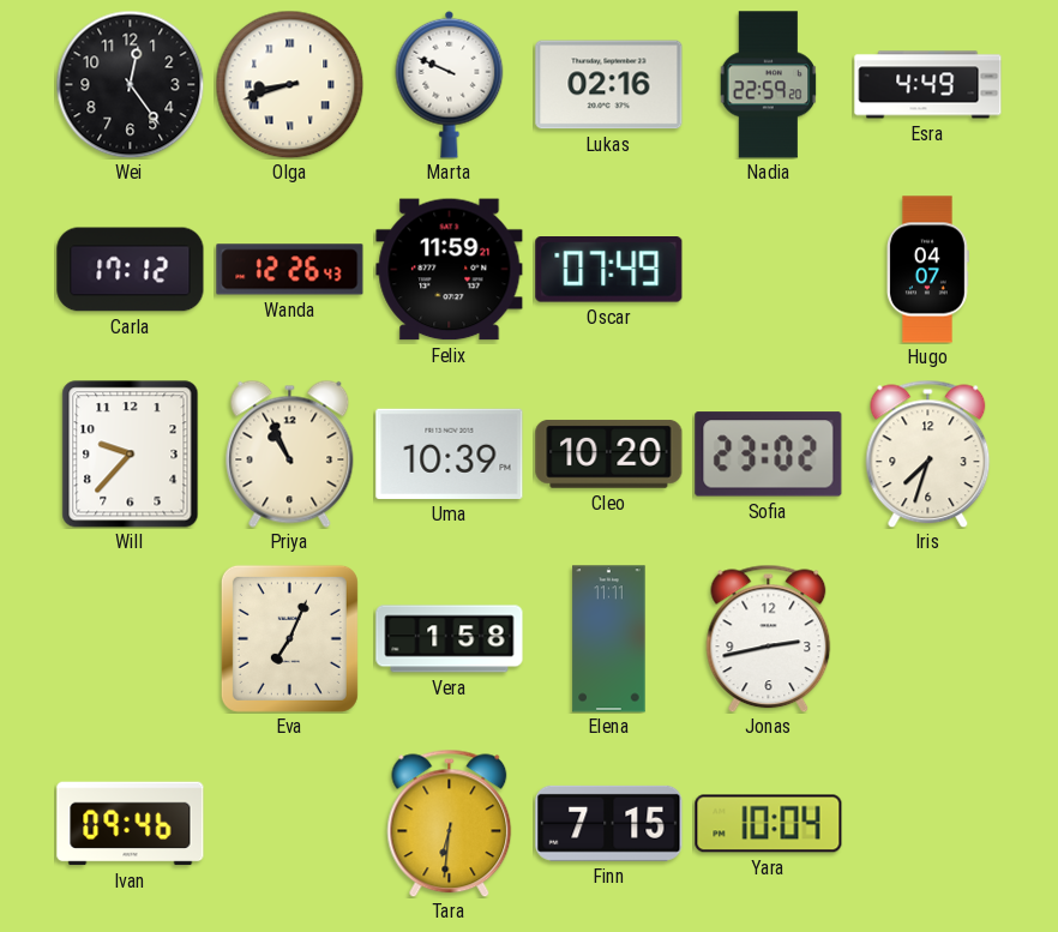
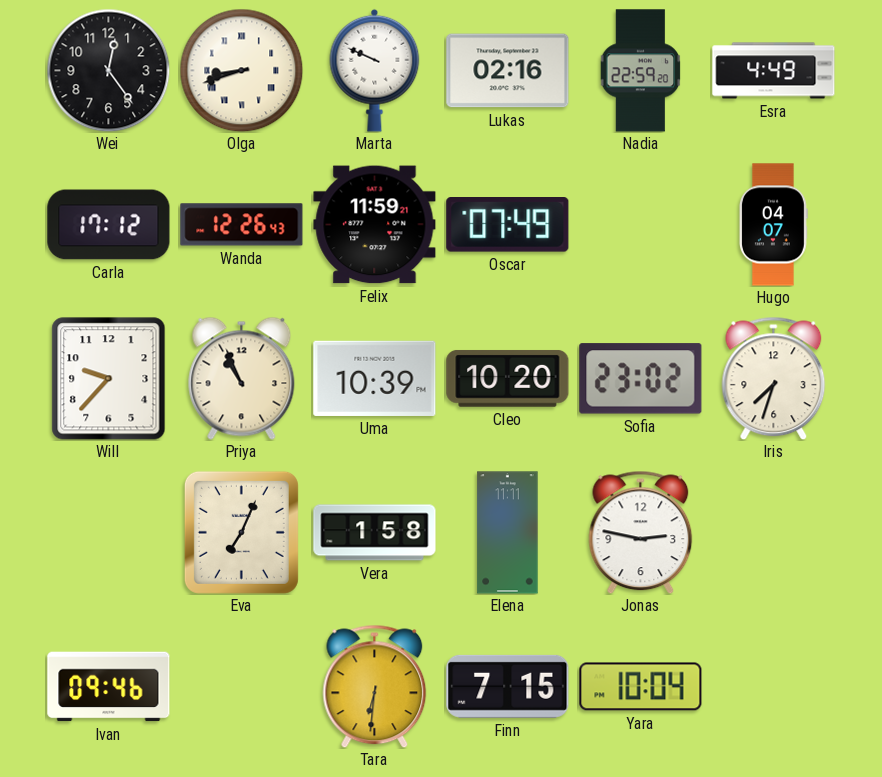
Jonas: 2:43 -> 2:47 (641, 532)
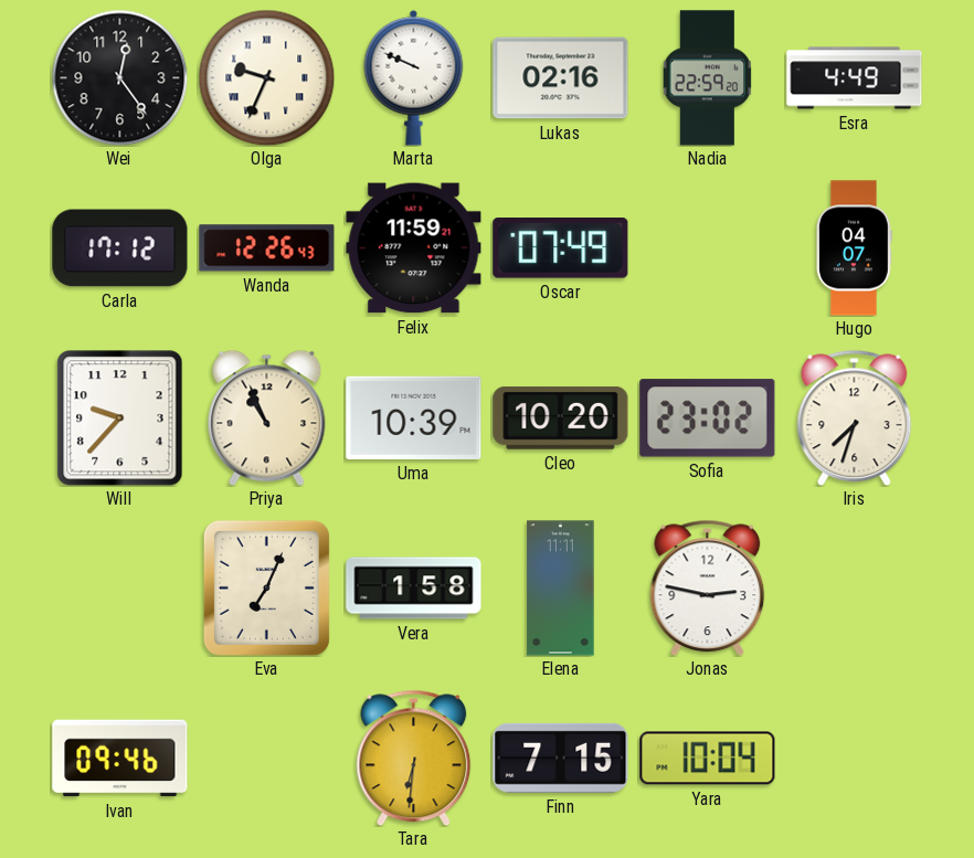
Olga: 8:42 -> 9:34 (266, 77)
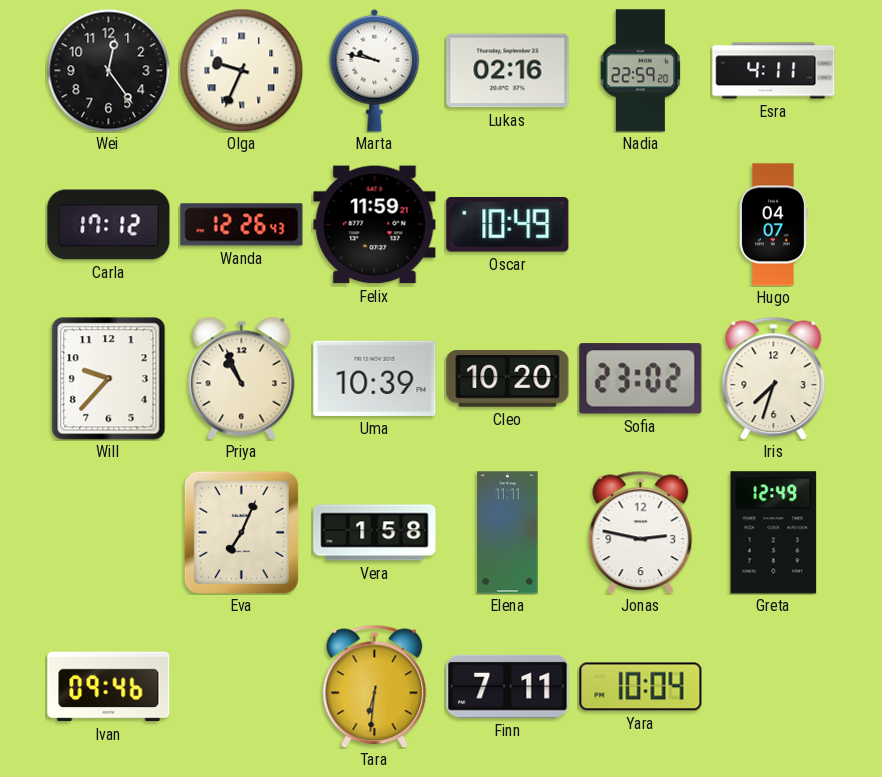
Marta: 9:49 -> 9:47 (375, 70)
Esra: 4:49 -> 4:11 (774, 71)
Oscar: 07:49 -> 10:49 (508, 225)
Greta: none -> 12:49 (774, 533)
Finn: 7:15 -> 7:11 (508, 686)
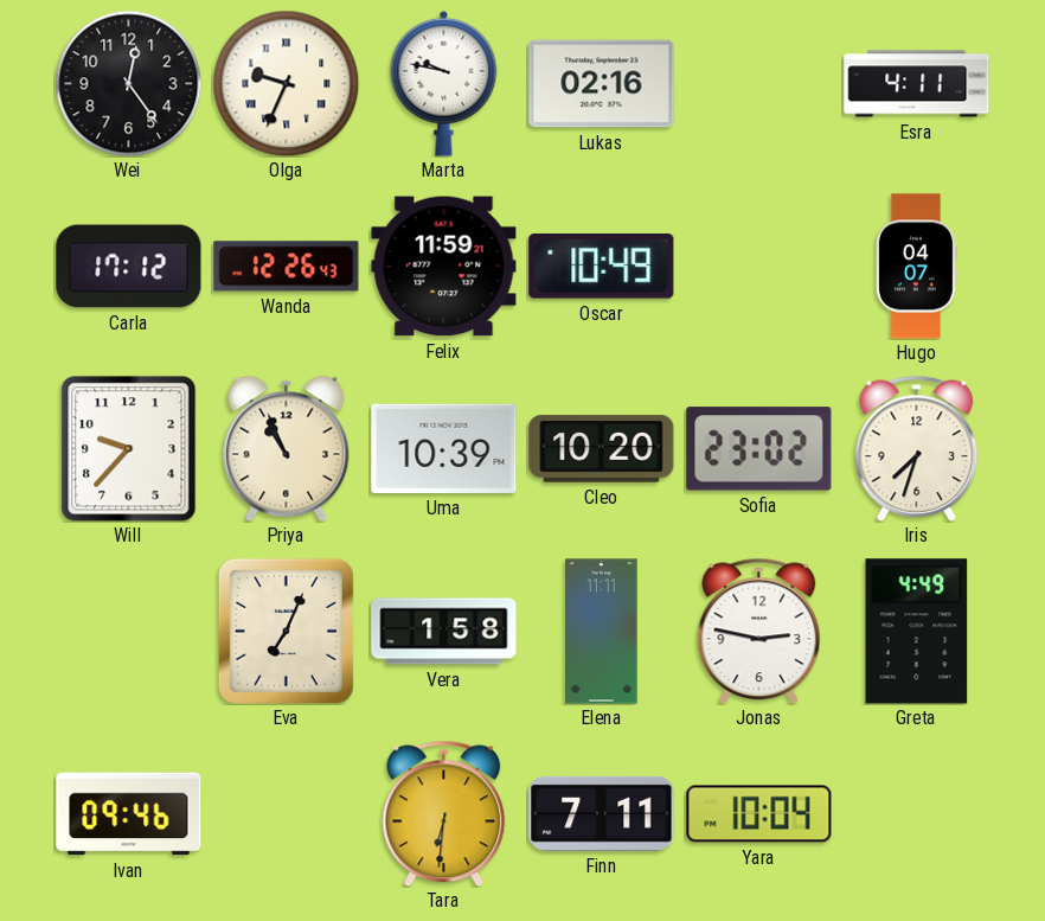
Nadia: 22:59 -> none (641, 71)
Greta: 12:49 -> 4:49 (917, 632)
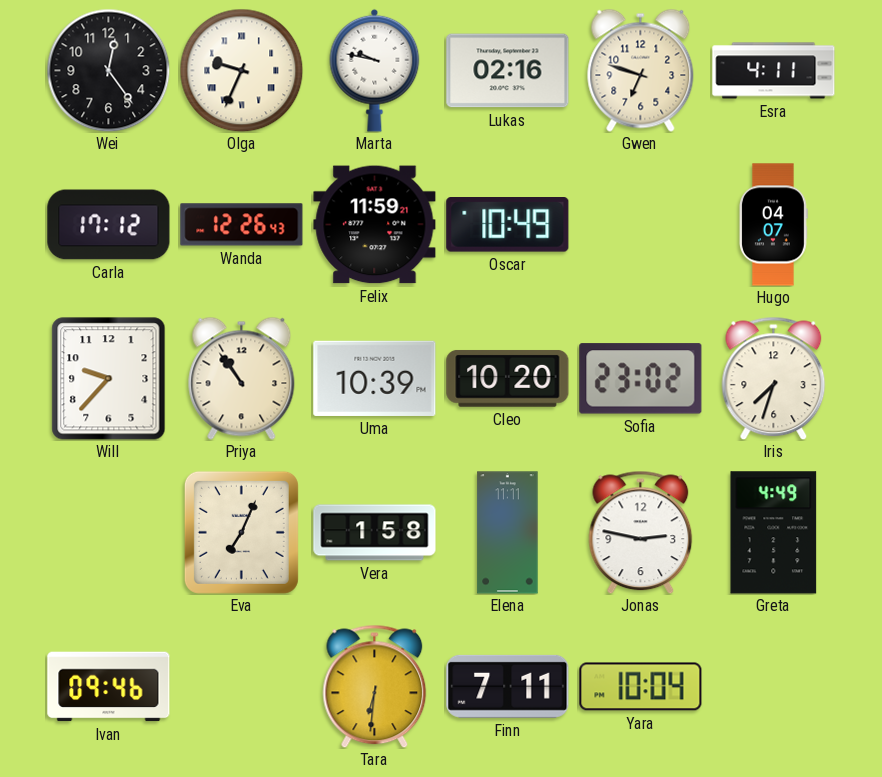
Gwen: none -> 6:48 (641, 70)
Priya: 10:56 -> 10:54 (242, 378)
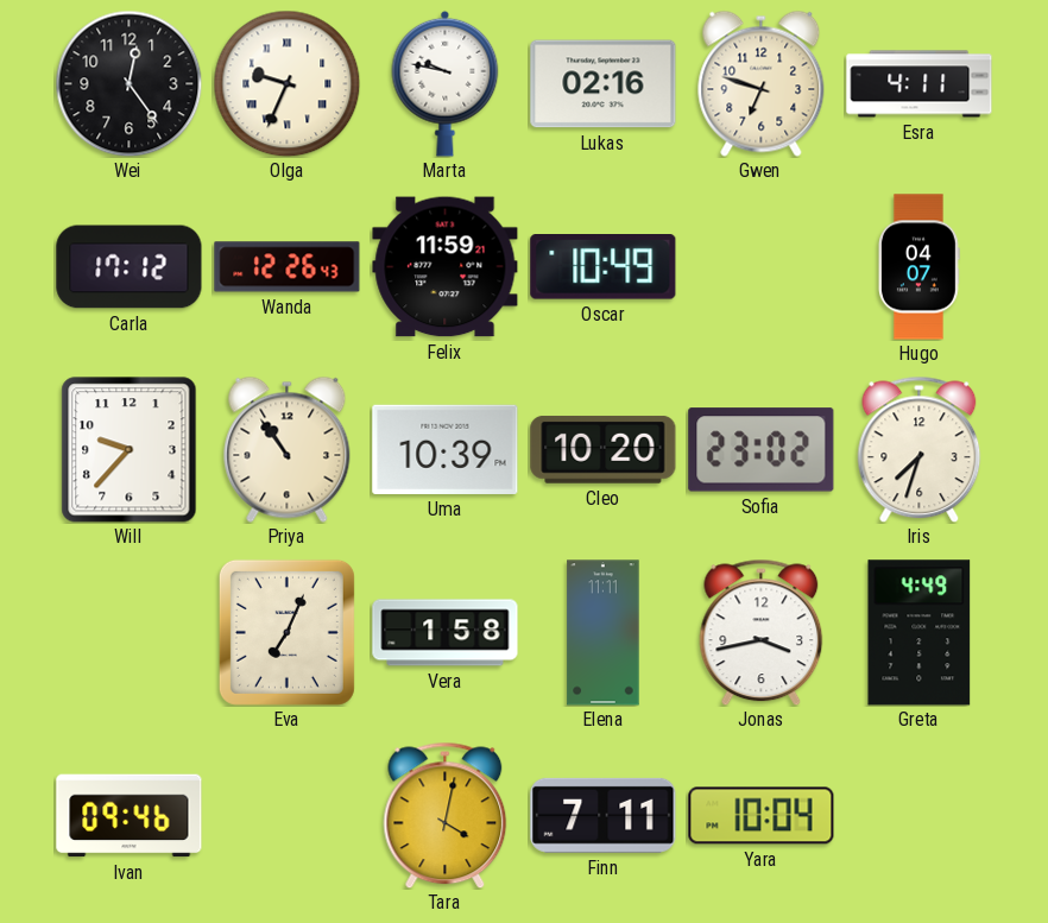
Jonas: 2:47 -> 3:43 (762, 632)
Tara: 6:31 -> 4:02 (446, 815)
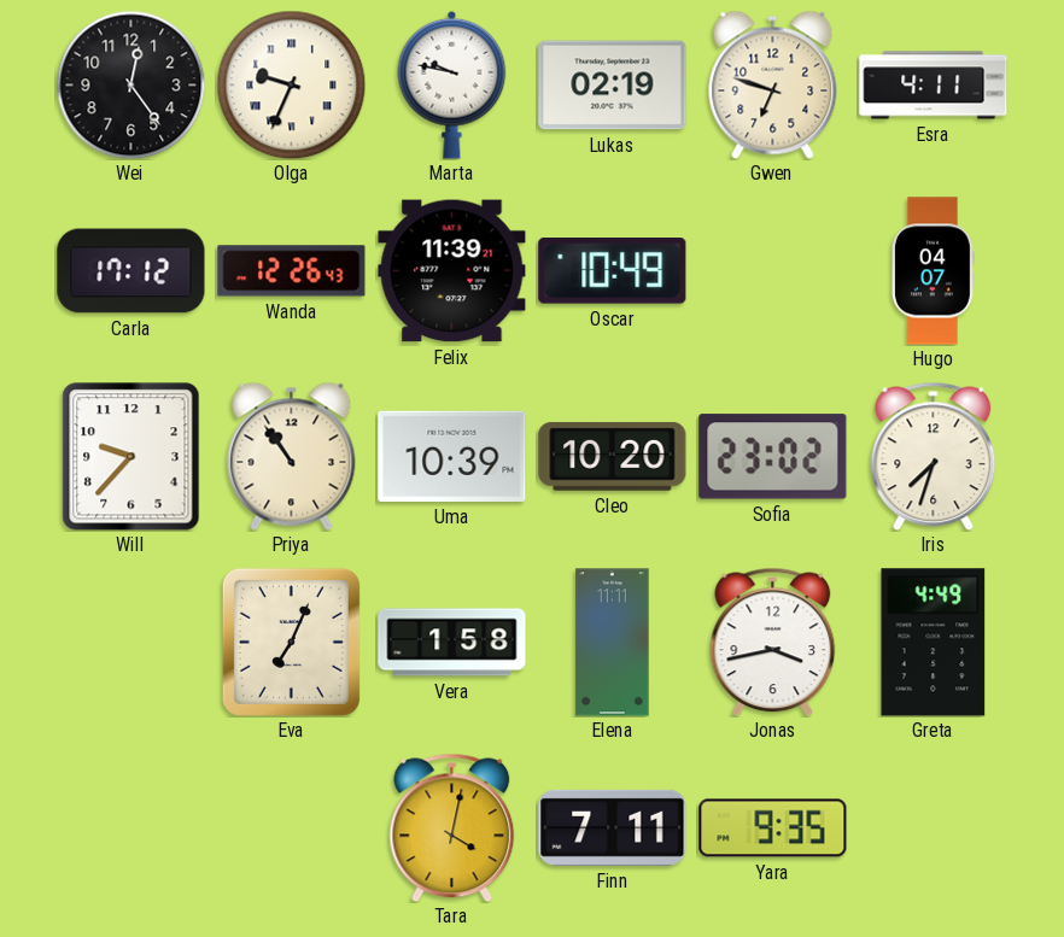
Lukas: 02:16 -> 02:19 (613, 86)
Felix: 11:59 -> 11:39 (452, 271)
Ivan: 09:46 -> none (130, 816)
Yara: 10:04 -> 9:35 (773, 828)
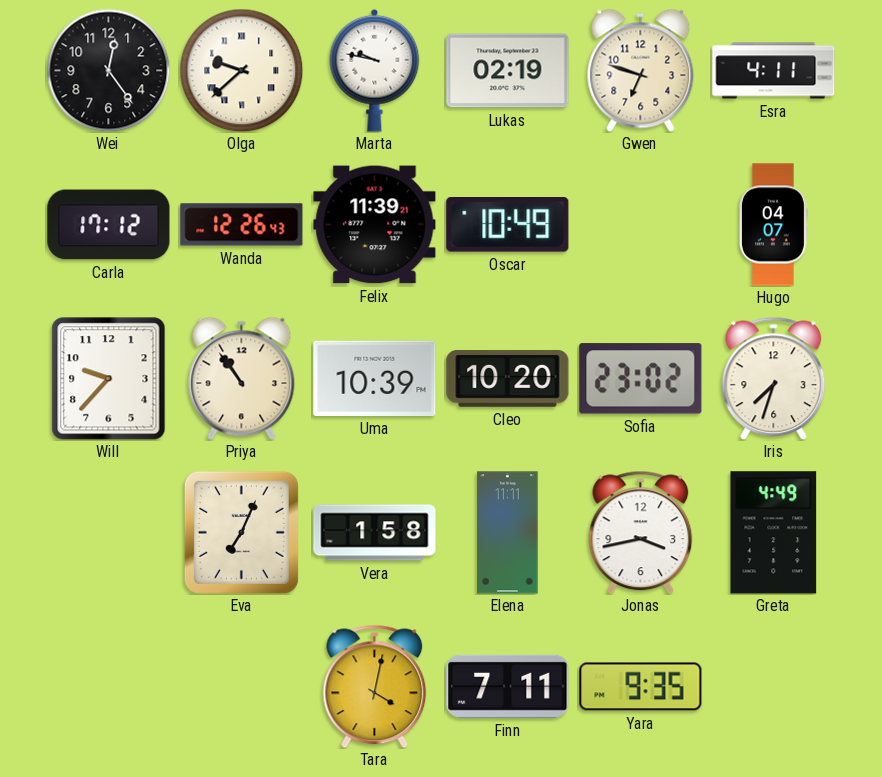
Olga: 9:34 -> 9:38 (241, 70)
